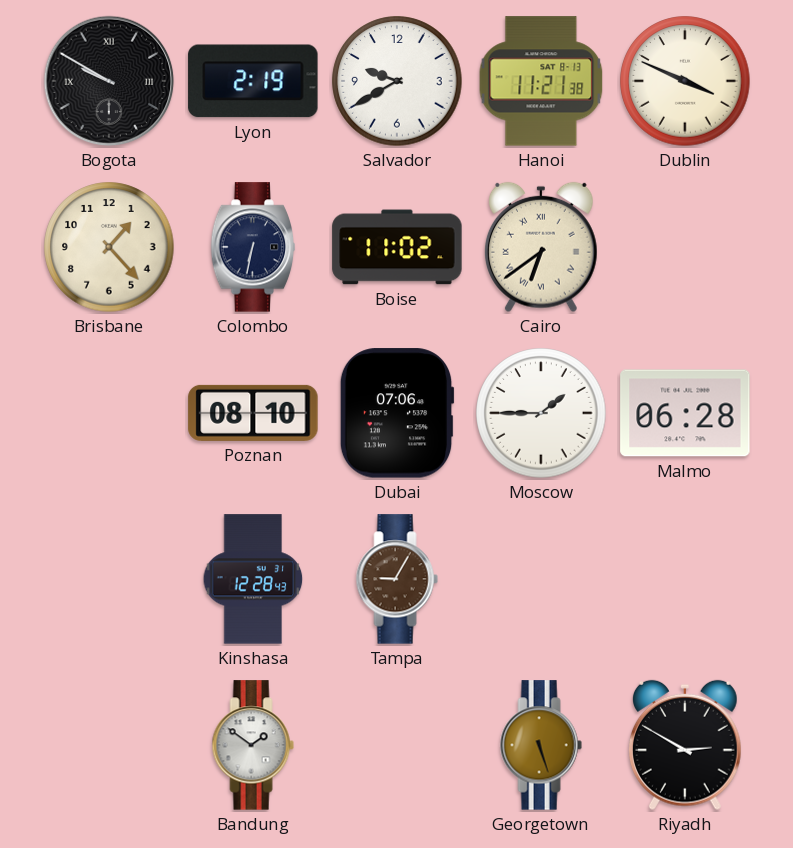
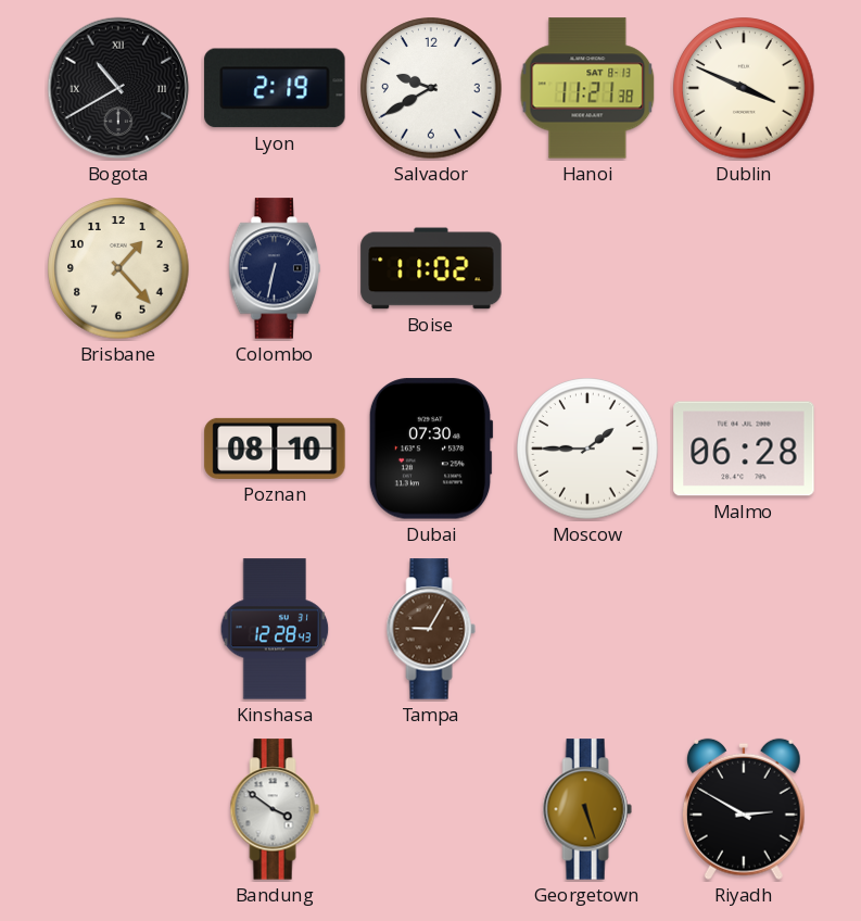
Bogota: 9:50 -> 10:40 (118, 88)
Cairo: 6:39 -> none (541, 247)
Dubai: 07:06 -> 07:30 (431, 449)
Bandung: 1:51 -> 3:51 (275, 809)
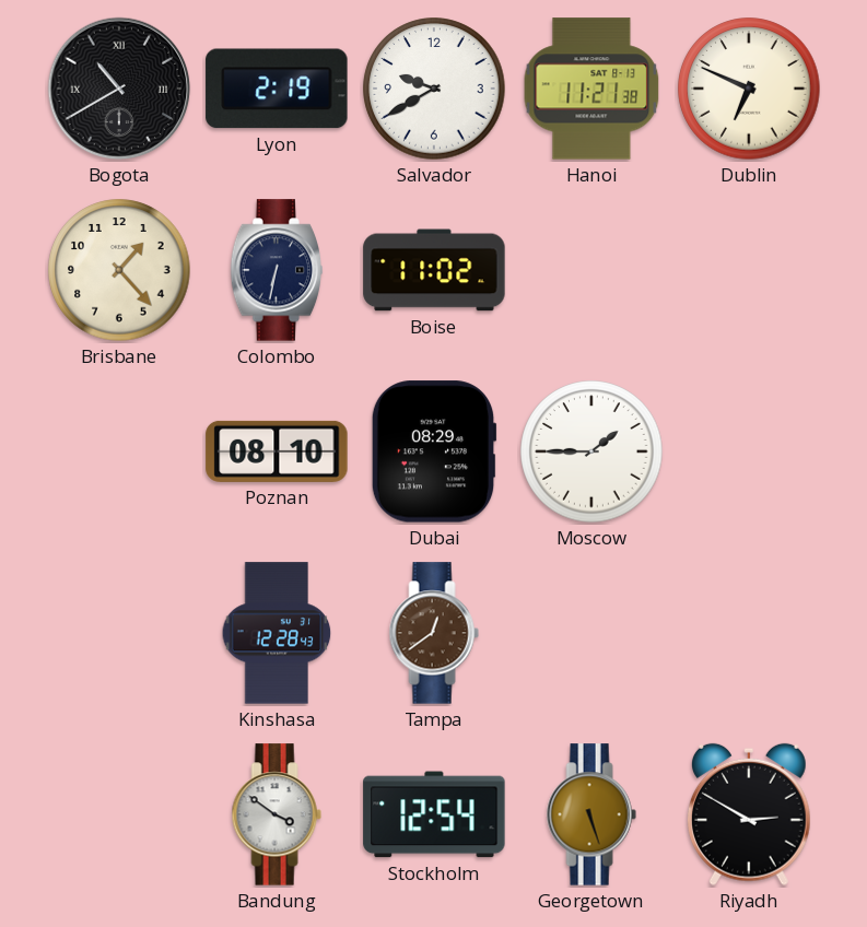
Dublin: 3:49 -> 6:49 (749, 89)
Dubai: 07:30 -> 08:29 (434, 451)
Malmo: 06:28 -> none (744, 449)
Tampa: 9:05 -> 12:39 (434, 633)
Stockholm: none -> 12:54 (434, 814)
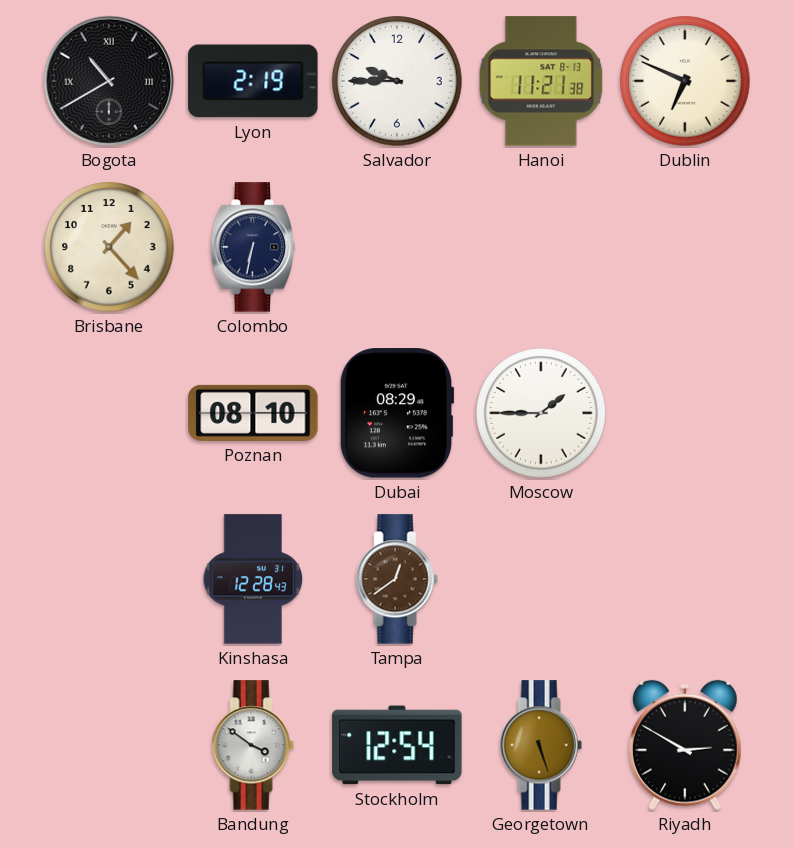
Salvador: 9:40 -> 9:45 (397, 81)
Boise: 11:02 -> none (434, 270)
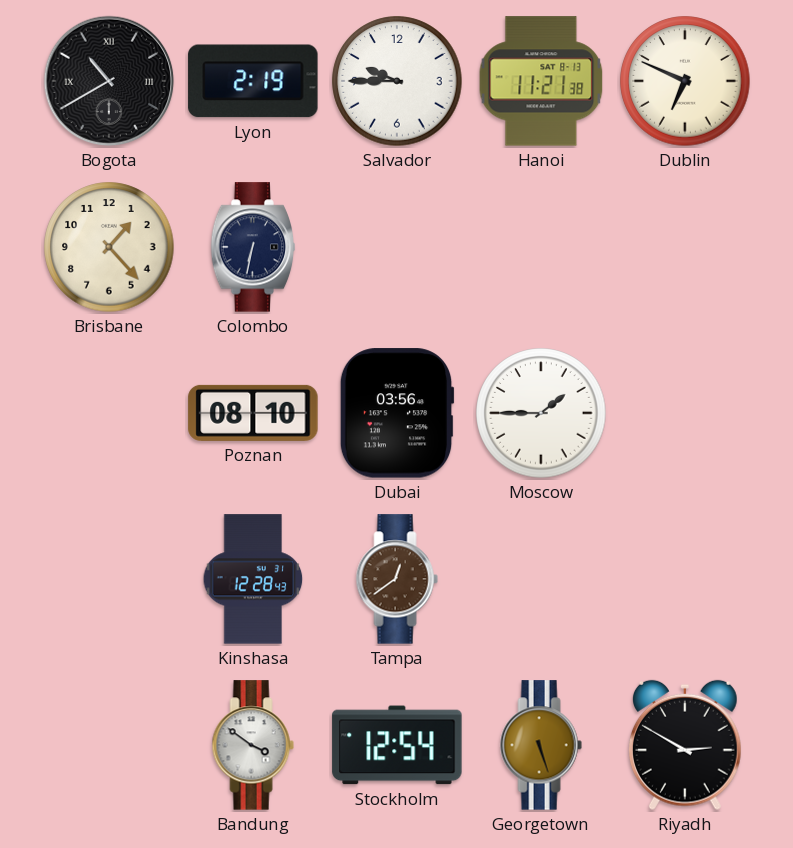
Dubai: 08:29 -> 03:56 (397, 413)
